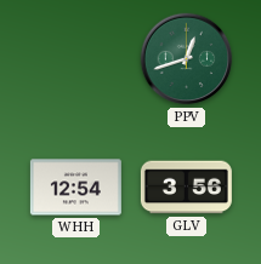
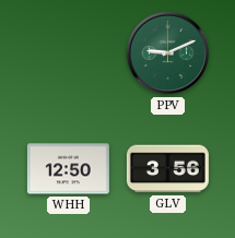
PPV: 12:42 -> 9:11 (168, 53)
WHH: 12:54 -> 12:50 (68, 169)
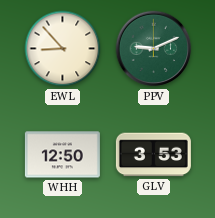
EWL: none -> 8:53 (63, 49)
GLV: 3:56 -> 3:53 (153, 155)
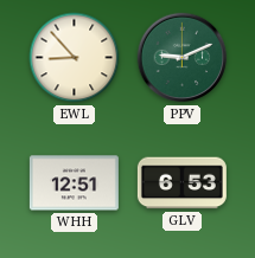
WHH: 12:50 -> 12:51 (74, 183)
GLV: 3:53 -> 6:53 (181, 183)
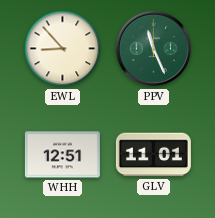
PPV: 9:11 -> 11:26 (154, 49)
GLV: 6:53 -> 11:01 (153, 155)
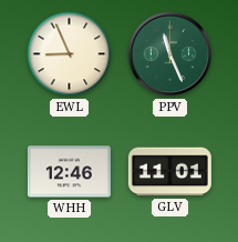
EWL: 8:53 -> 8:56 (70, 54)
WHH: 12:51 -> 12:46 (69, 172)
